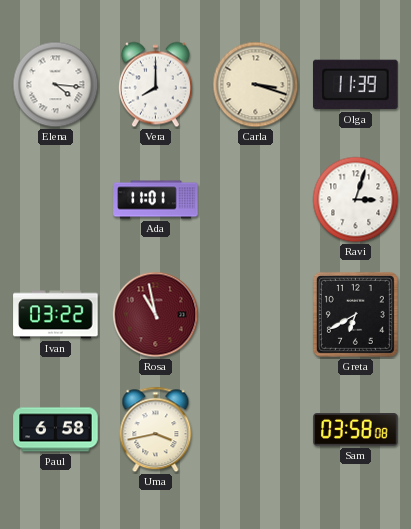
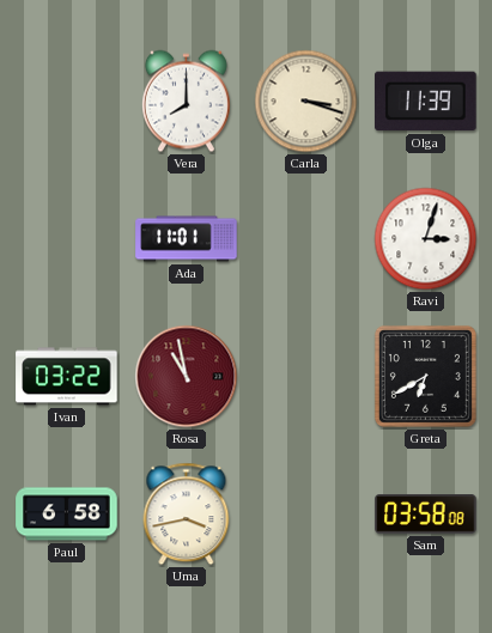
Elena: 4:16 -> none (56, 85)
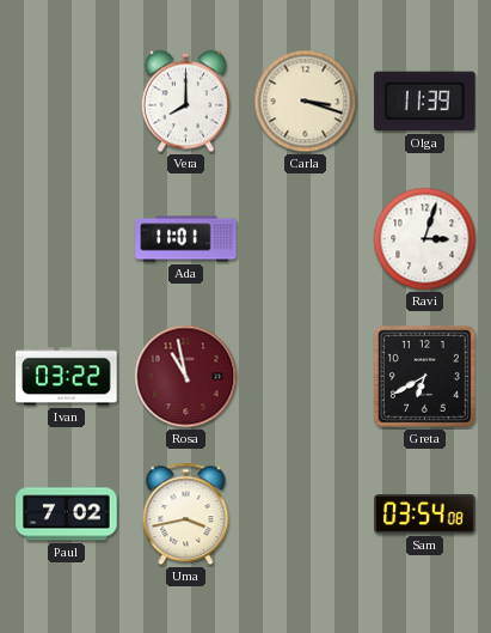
Paul: 6:58 -> 7:02 (67, 515)
Sam: 03:58 -> 03:54 (425, 515)
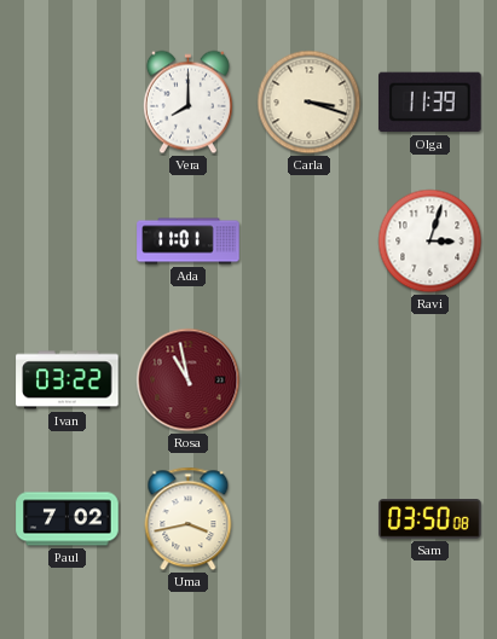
Greta: 6:40 -> none (424, 376)
Sam: 03:54 -> 03:50 (430, 519)
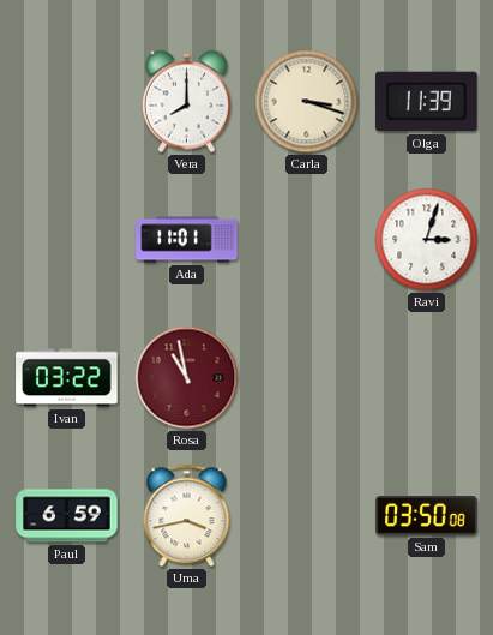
Paul: 7:02 -> 6:59 (67, 516)
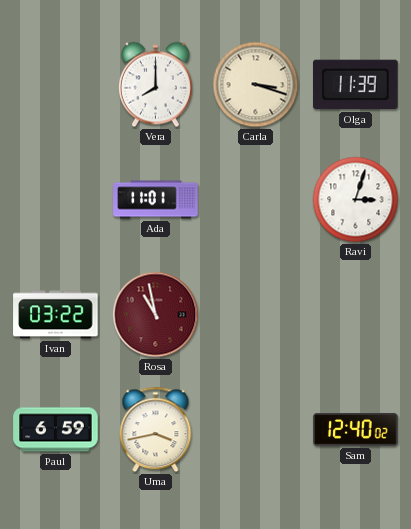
Sam: 03:50 -> 12:40 (356, 430)
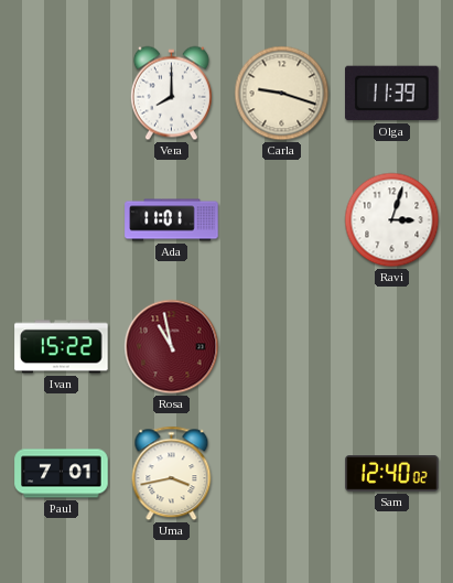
Carla: 3:18 -> 9:18 (282, 94)
Ivan: 03:22 -> 15:22 (62, 347)
Paul: 6:59 -> 7:01 (62, 474)
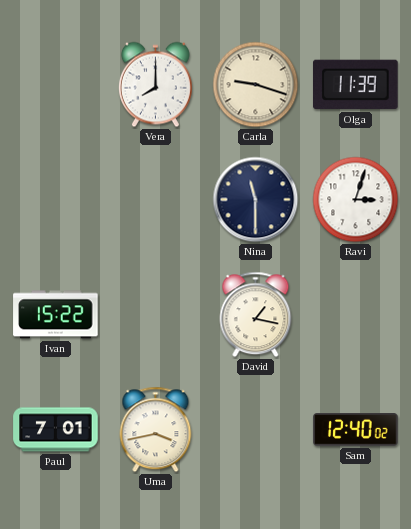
Ada: 11:01 -> none (172, 220)
Nina: none -> 11:30 (256, 200)
Rosa: 10:58 -> none (172, 347)
David: none -> 1:17 (256, 315)
